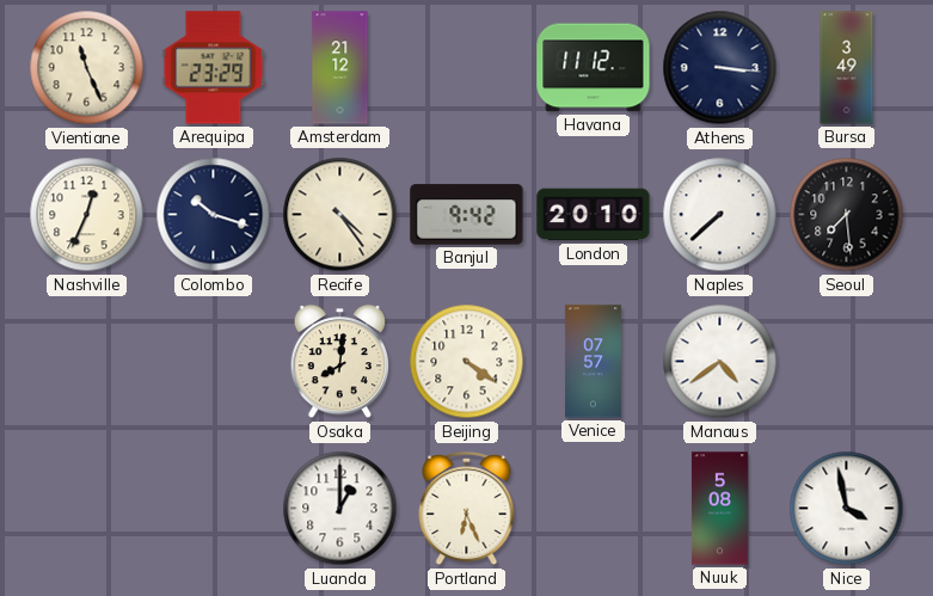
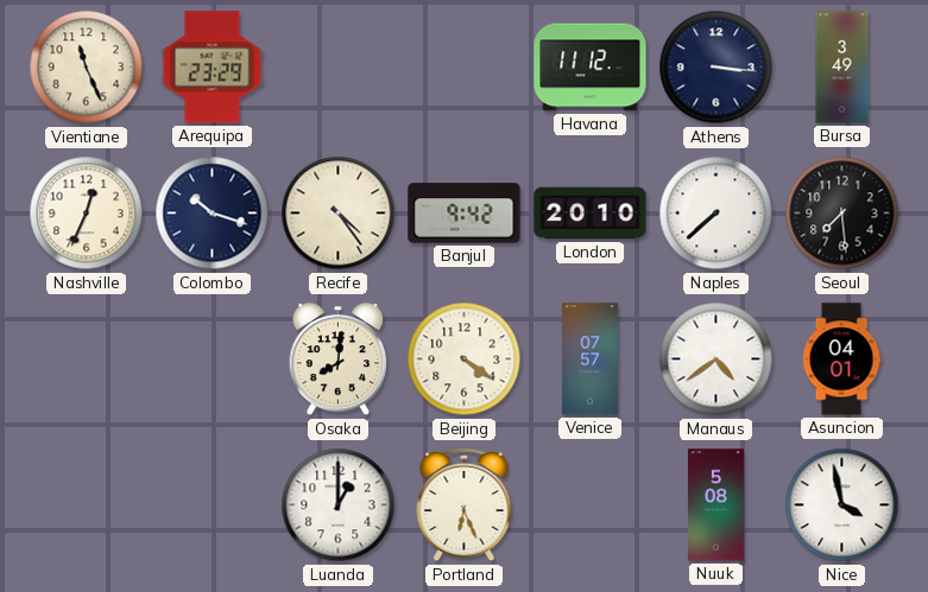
Amsterdam: 21:12 -> none (340, 68)
Asuncion: none -> 04:01 (841, 359)
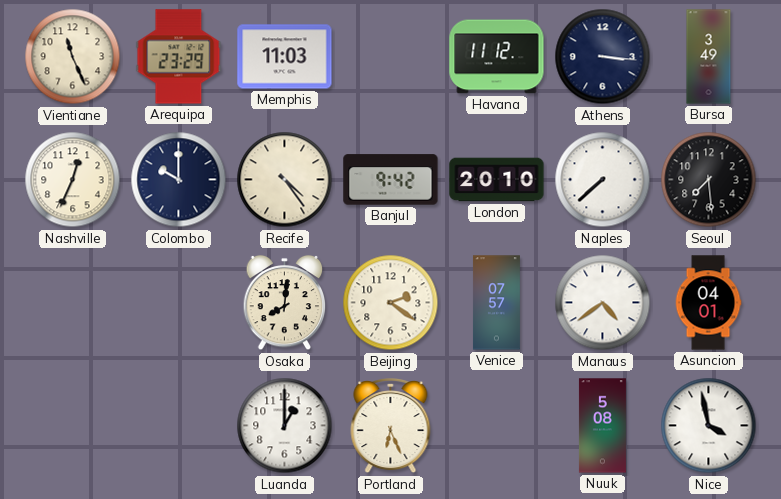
Memphis: none -> 11:03 (285, 57)
Colombo: 10:18 -> 10:00 (179, 180)
Beijing: 4:21 -> 2:21 (391, 303)
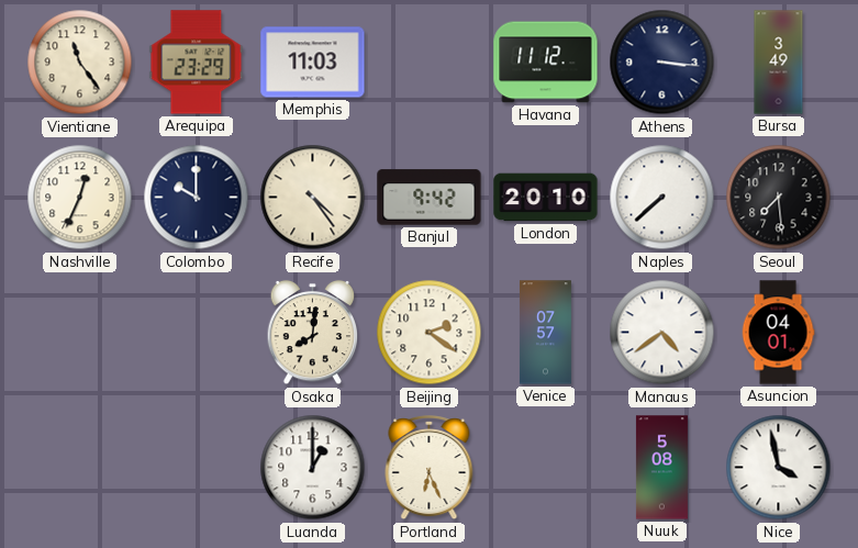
Vientiane: 11:26 -> 11:24 (80, 63)
